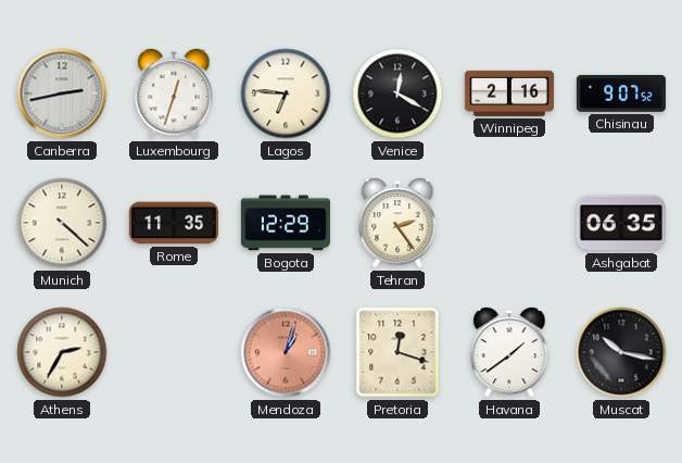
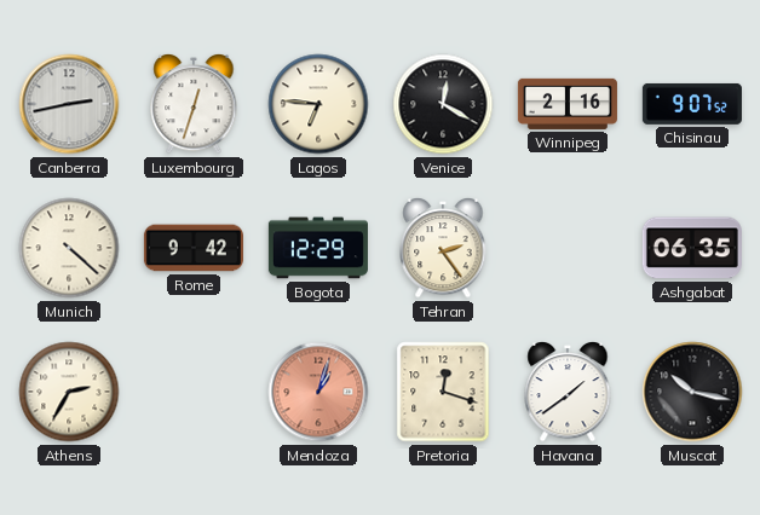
Rome: 11:35 -> 9:42 (194, 248)
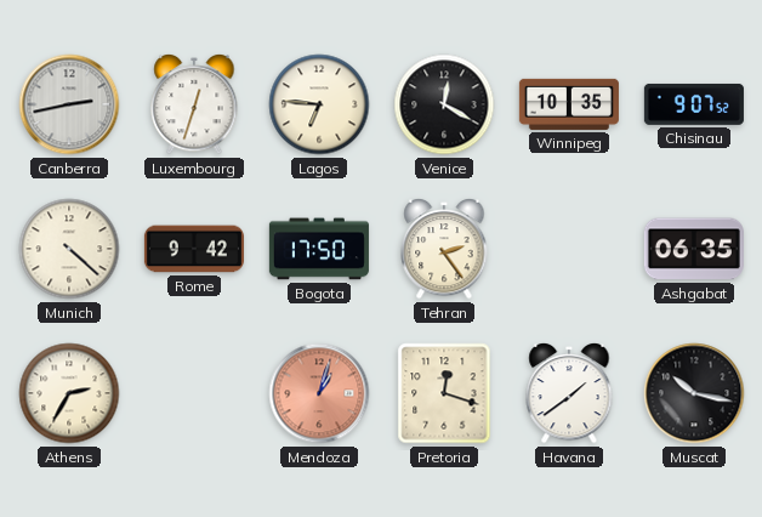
Winnipeg: 2:16 -> 10:35 (569, 104)
Bogota: 12:29 -> 17:50 (319, 249)
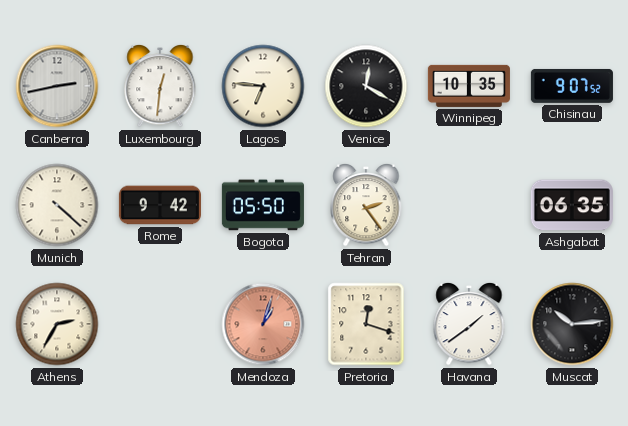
Luxembourg: 12:33 -> 12:31 (160, 86)
Bogota: 17:50 -> 05:50 (263, 205)
Muscat: 10:17 -> 10:14 (572, 324)
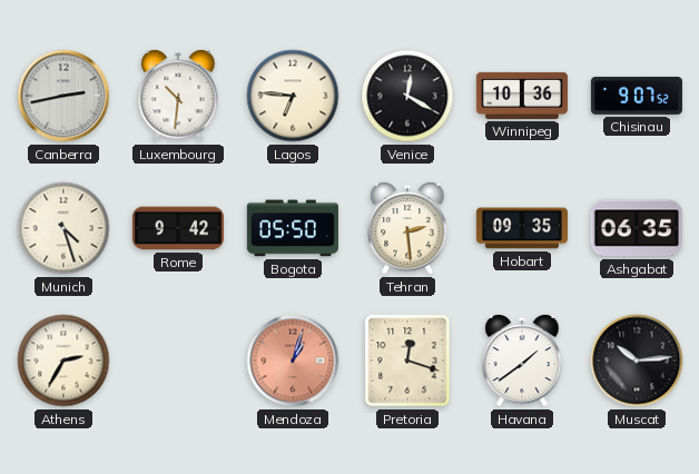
Luxembourg: 12:31 -> 10:31 (178, 96)
Winnipeg: 10:35 -> 10:36 (522, 96)
Munich: 4:22 -> 4:27 (63, 228)
Tehran: 2:24 -> 2:29 (407, 228)
Hobart: none -> 09:35 (522, 228)
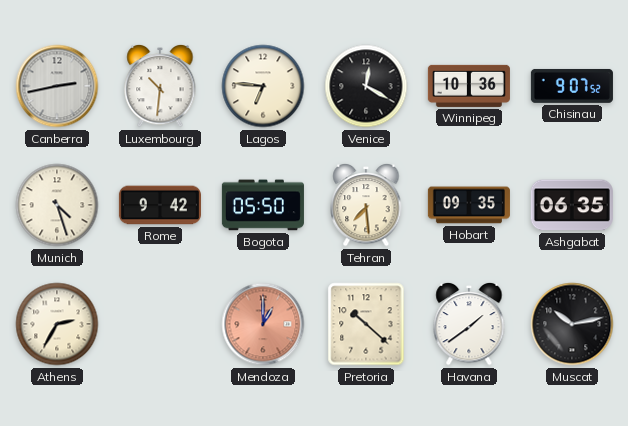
Tehran: 2:29 -> 7:29 (366, 205)
Mendoza: 1:03 -> 1:00 (263, 324)
Pretoria: 12:18 -> 10:22 (366, 324)
Muscat: 10:14 -> 10:13 (572, 324)
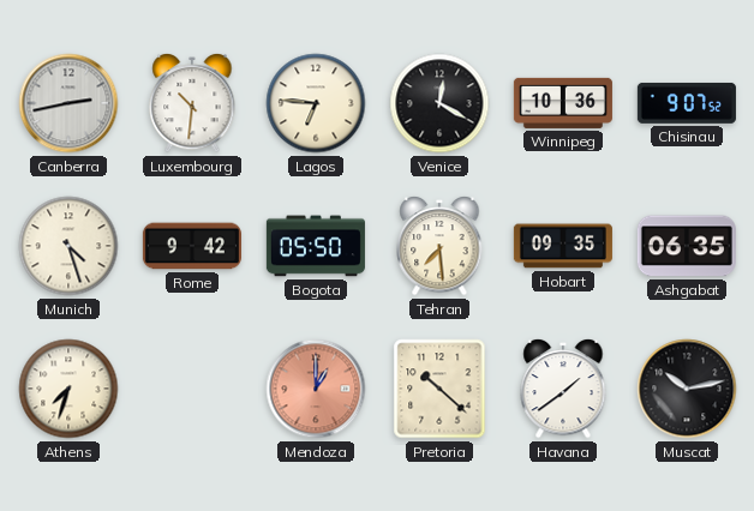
Athens: 2:35 -> 7:33 (68, 389)
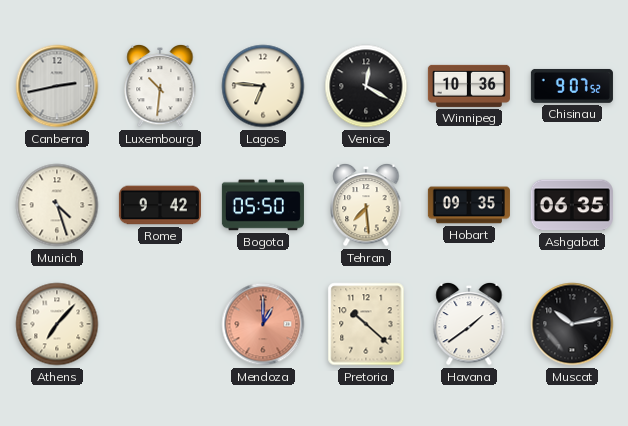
Athens: 7:33 -> 7:07 (57, 324)
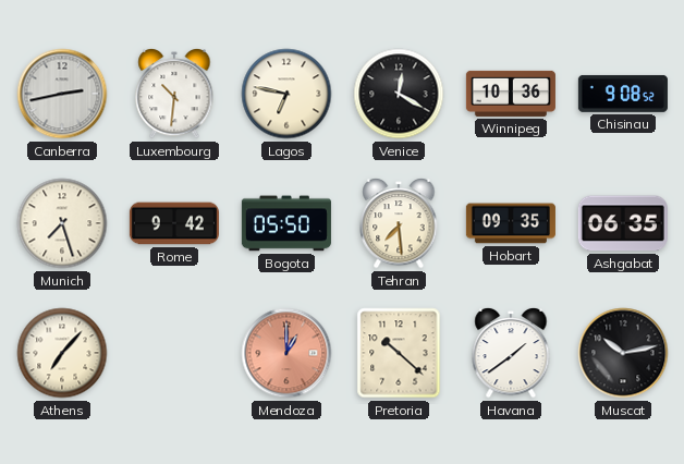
Lagos: 6:46 -> 6:47 (286, 94)
Chisinau: 9:07 -> 9:08 (623, 94)
Munich: 4:27 -> 7:27 (62, 223)
